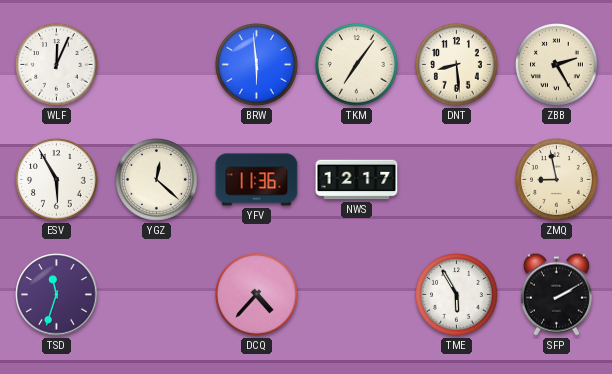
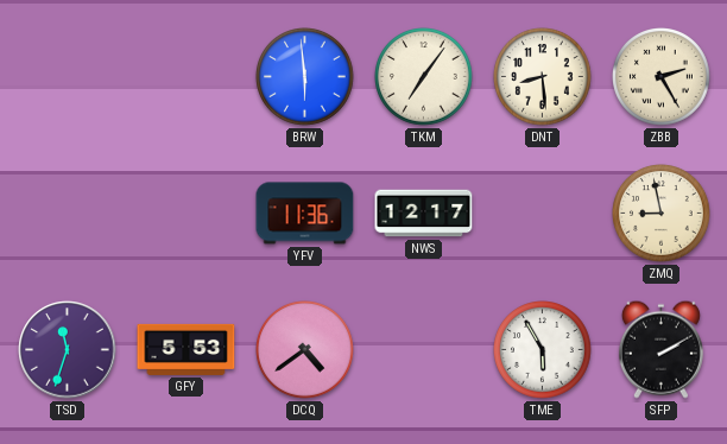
WLF: 12:04 -> none (57, 65)
ESV: 5:55 -> none (57, 180)
YGZ: 12:22 -> none (157, 180)
GFY: none -> 5:53 (187, 349)
DCQ: 4:37 -> 4:39 (305, 350)
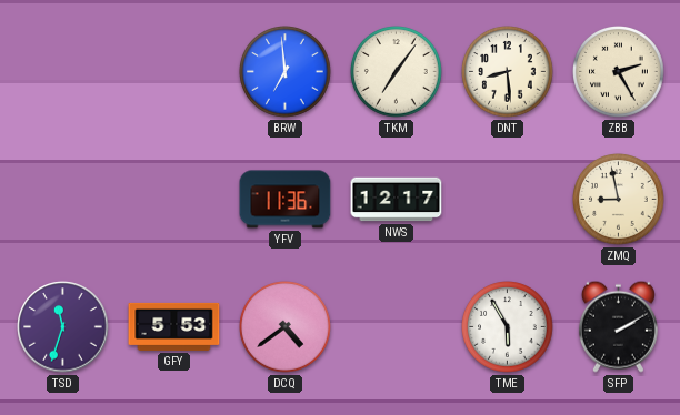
BRW: 5:59 -> 6:59 (286, 72)
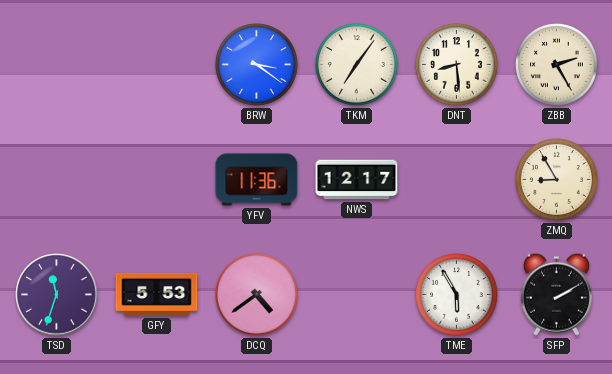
BRW: 6:59 -> 3:21 (257, 65)
ZMQ: 8:58 -> 8:55 (557, 180)
